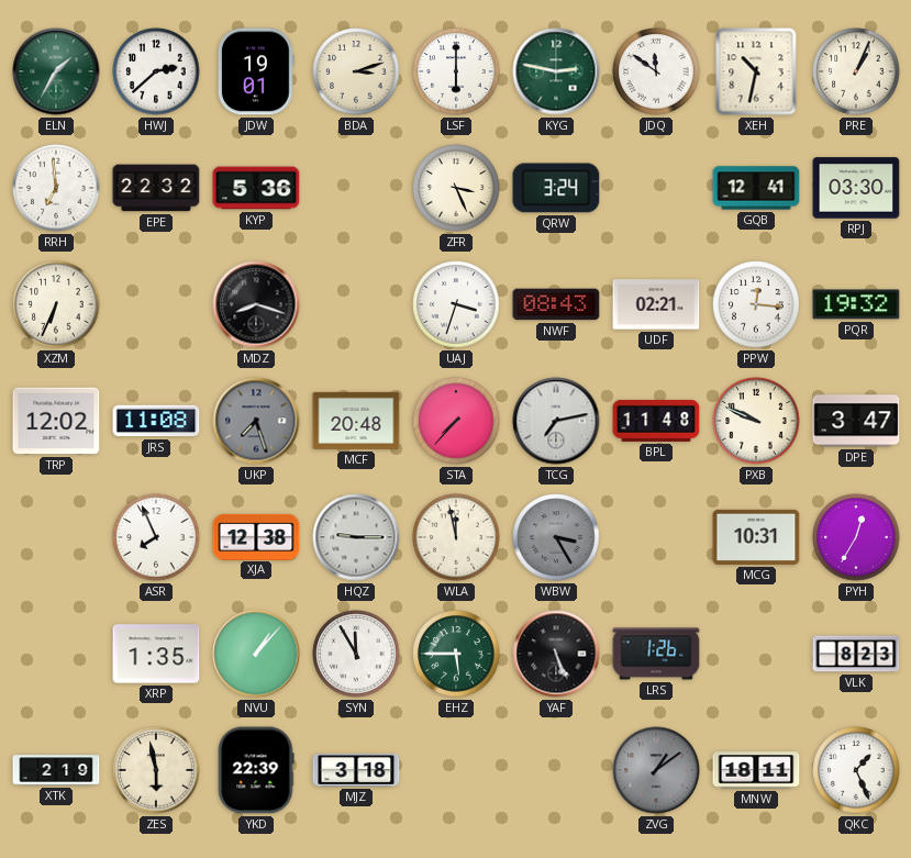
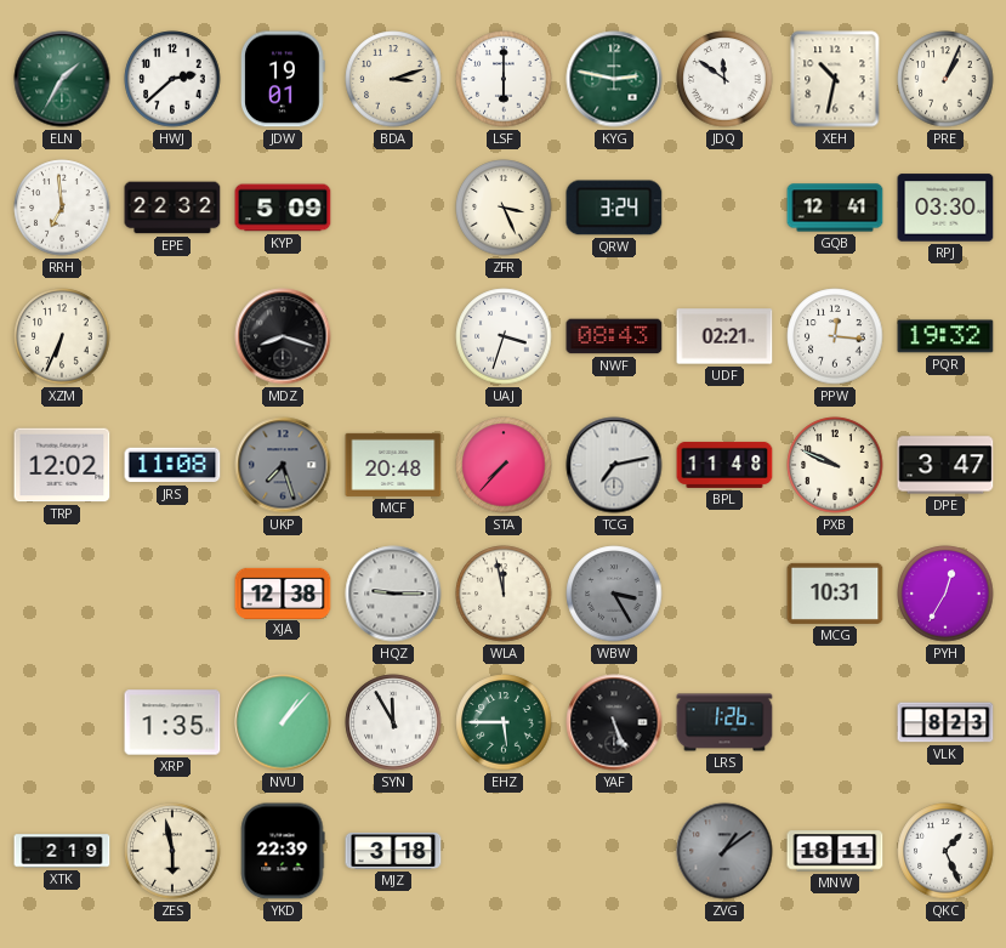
KYP: 5:36 -> 5:09 (283, 208)
ASR: 7:56 -> none (156, 537)
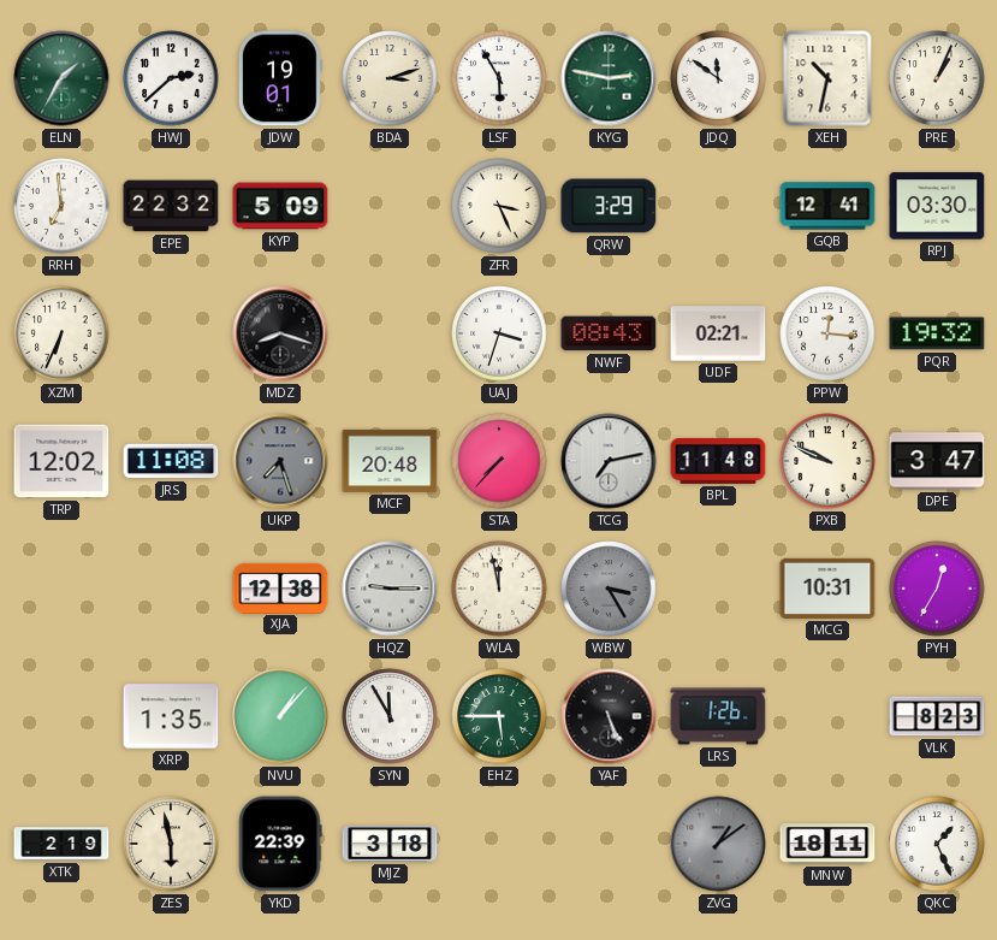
LSF: 6:00 -> 5:55 (499, 78)
QRW: 3:24 -> 3:29 (609, 206)
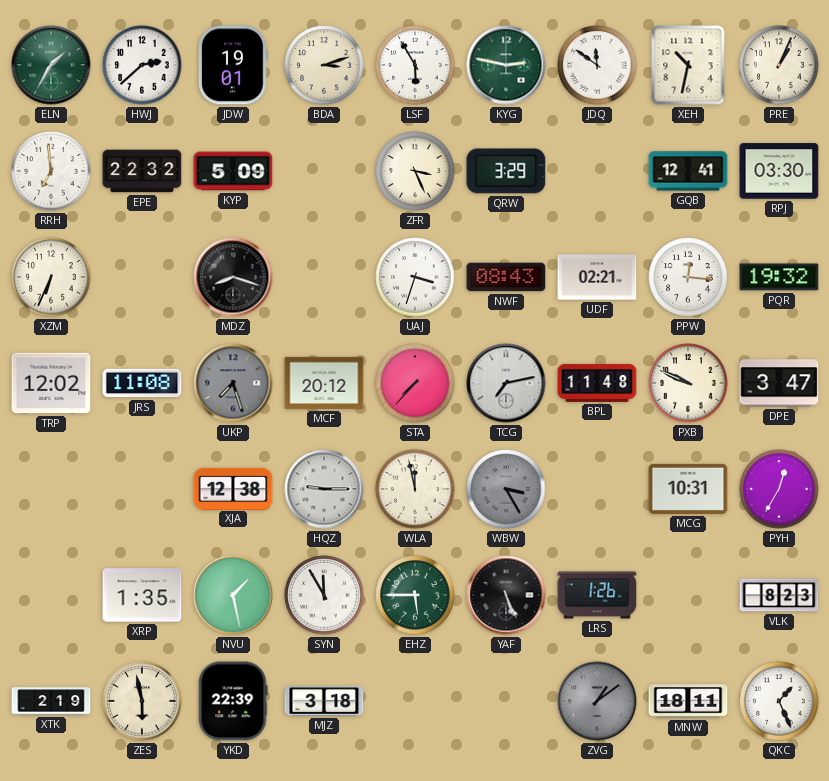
MCF: 20:48 -> 20:12 (324, 383)
NVU: 1:07 -> 1:28 (233, 595)
